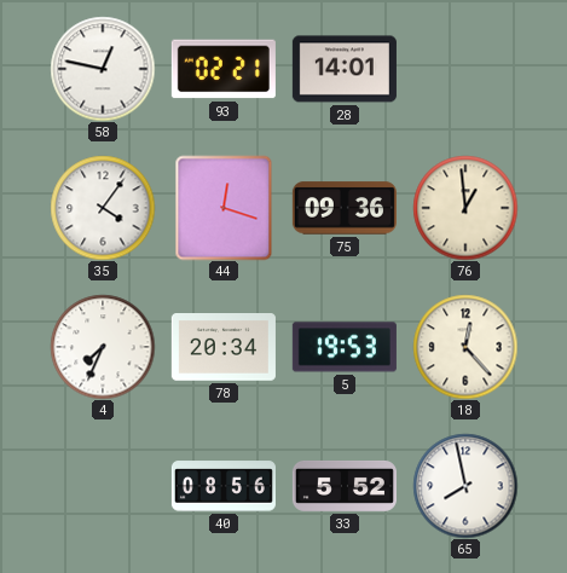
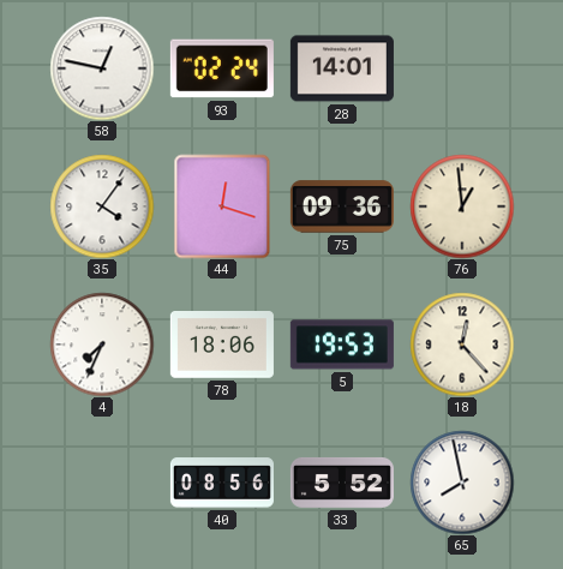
93: 02:21 -> 02:24 (222, 68)
78: 20:34 -> 18:06 (222, 346)
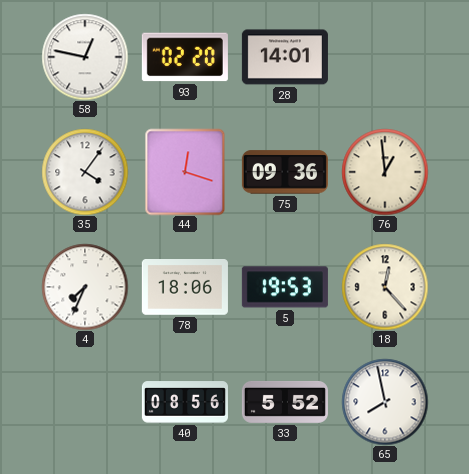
93: 02:24 -> 02:20 (185, 57)
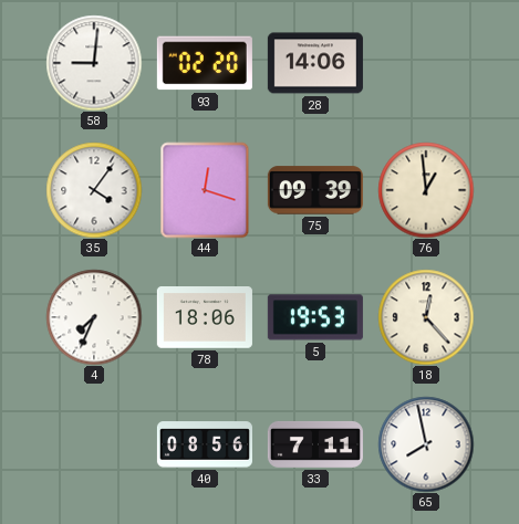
58: 12:47 -> 9:01 (94, 63)
28: 14:01 -> 14:06 (315, 63)
75: 09:36 -> 09:39 (315, 190)
33: 5:52 -> 7:11 (315, 444)
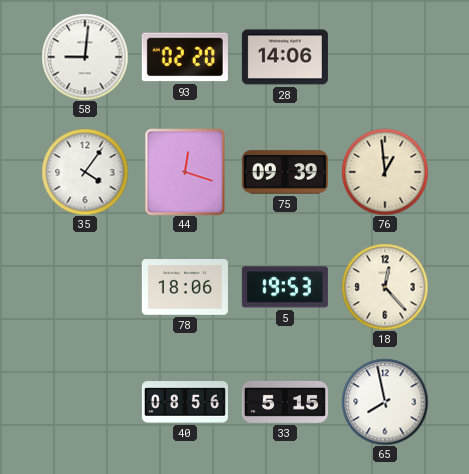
4: 7:34 -> none (94, 317)
33: 7:11 -> 5:15 (285, 402)
